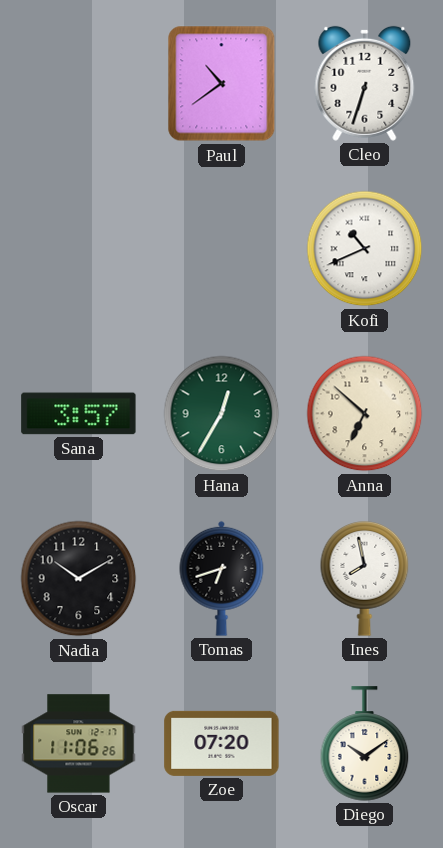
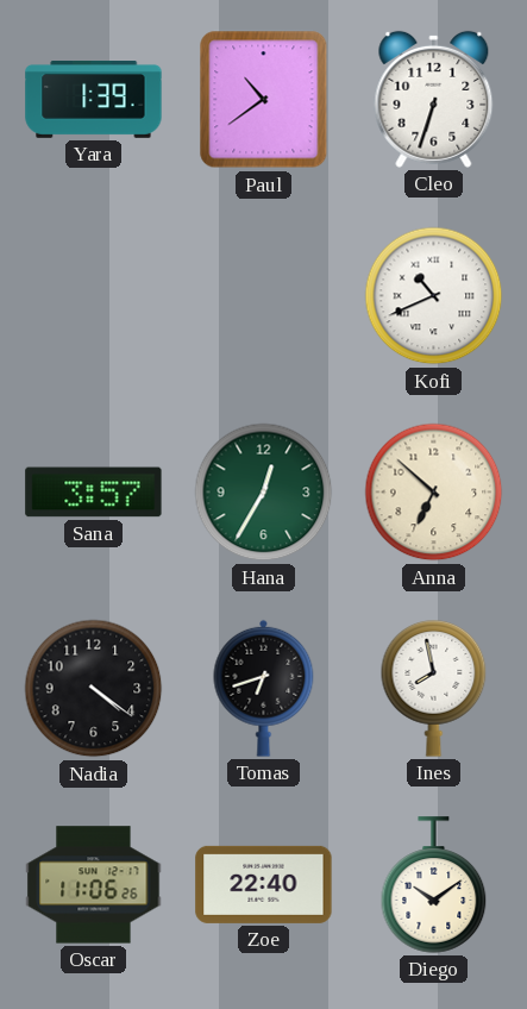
Yara: none -> 1:39 (94, 100)
Nadia: 10:10 -> 4:21 (94, 689)
Zoe: 07:20 -> 22:40 (264, 884)
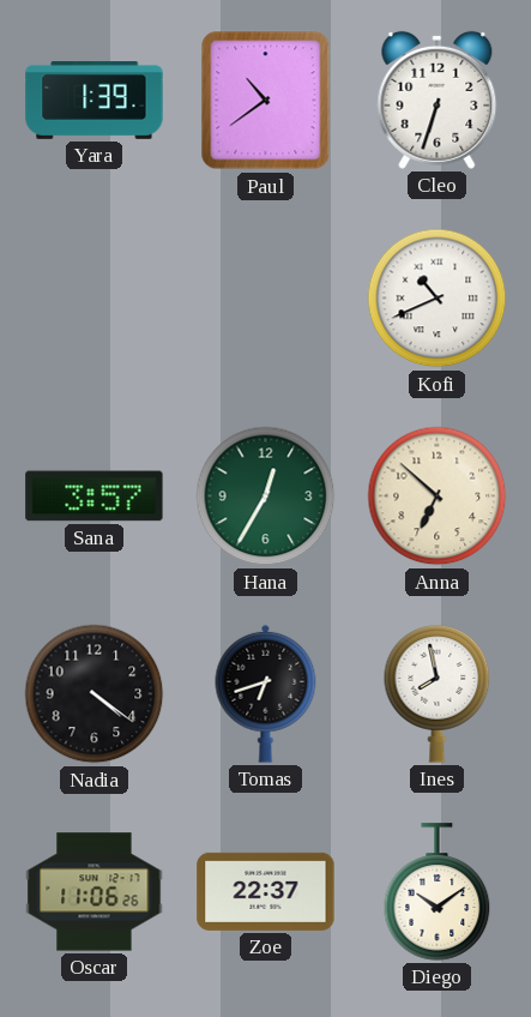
Zoe: 22:40 -> 22:37 (266, 891)
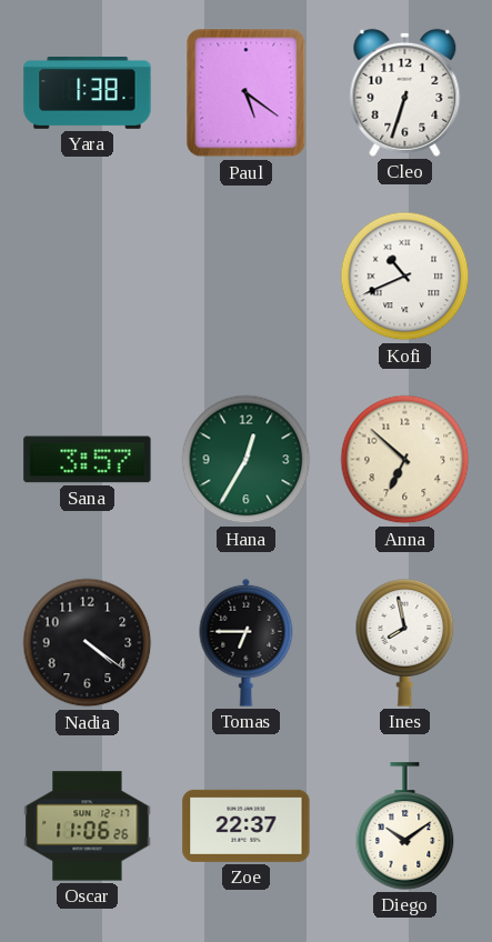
Yara: 1:39 -> 1:38 (88, 93)
Paul: 10:39 -> 5:21 (247, 93)
Tomas: 6:42 -> 6:45 (247, 642)
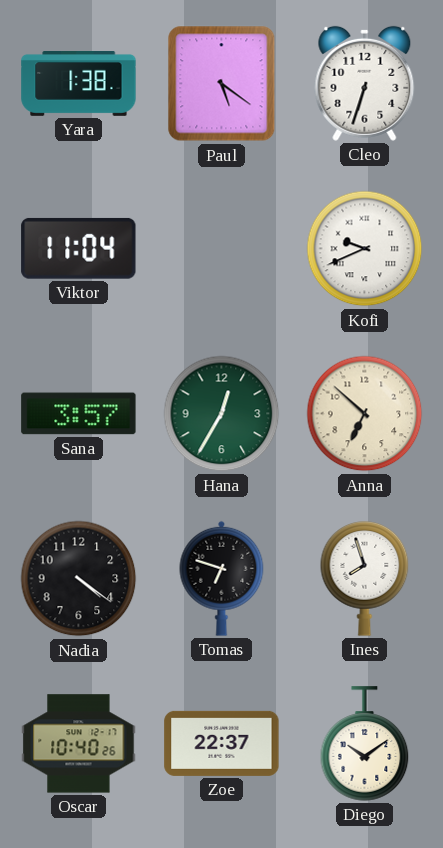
Viktor: none -> 11:04 (79, 248)
Kofi: 10:41 -> 9:41 (365, 249)
Tomas: 6:45 -> 6:48 (222, 578)
Ines: 7:58 -> 7:57 (365, 579)
Oscar: 11:06 -> 10:40 (79, 744)
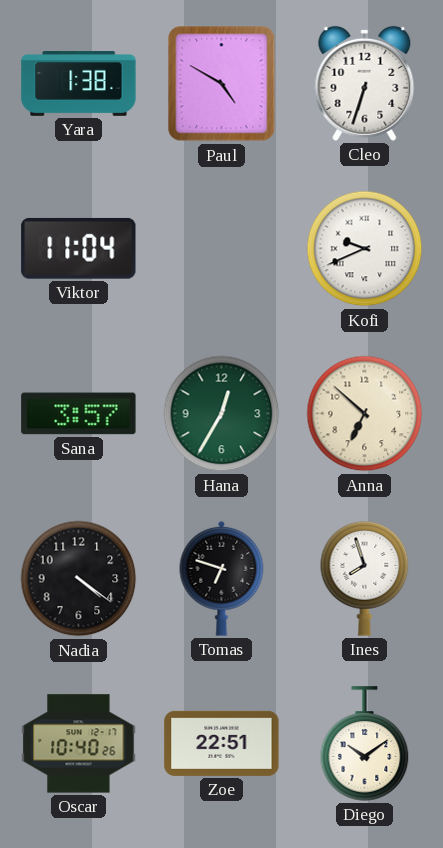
Paul: 5:21 -> 4:50 (222, 84)
Zoe: 22:37 -> 22:51 (222, 743)
